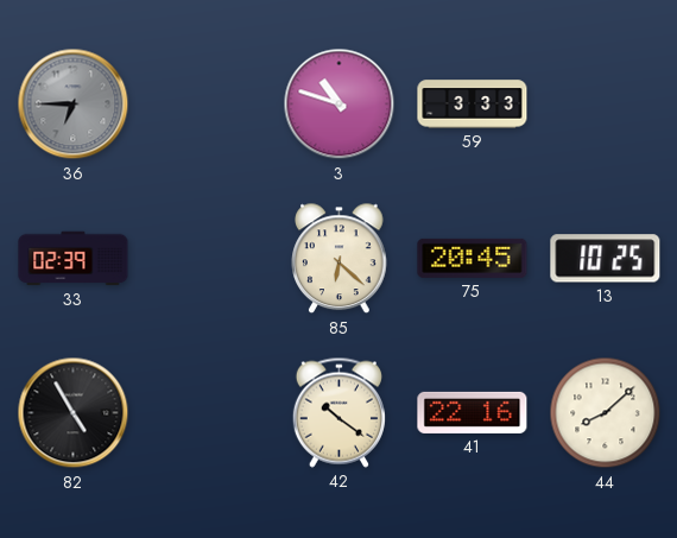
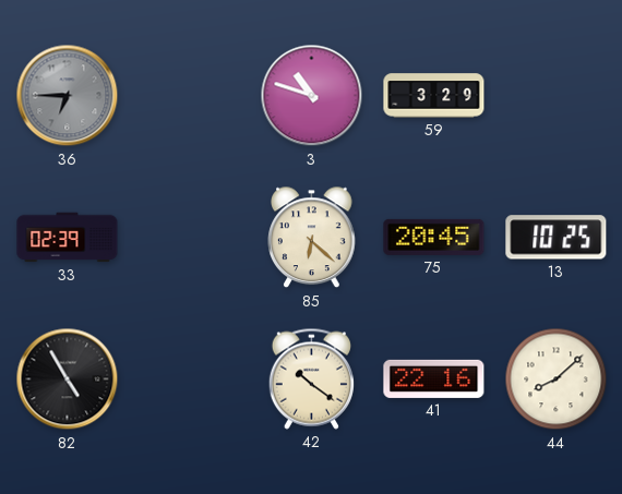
59: 3:33 -> 3:29 (434, 96)
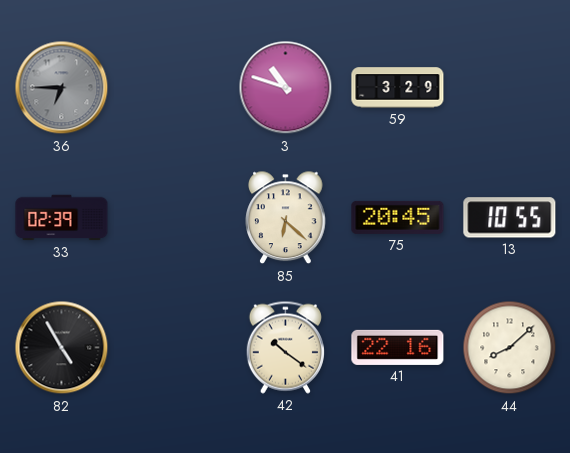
13: 10:25 -> 10:55 (510, 218)
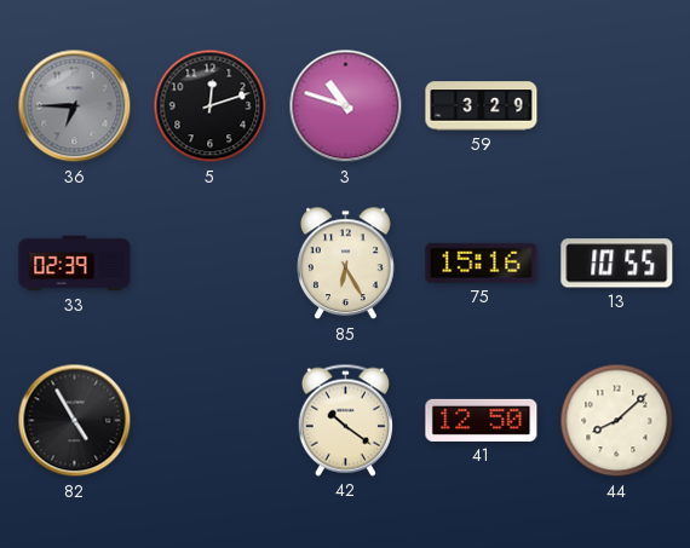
5: none -> 12:12 (211, 106)
85: 6:22 -> 6:25 (346, 264)
75: 20:45 -> 15:16 (482, 263)
41: 22:16 -> 12:50 (482, 420)
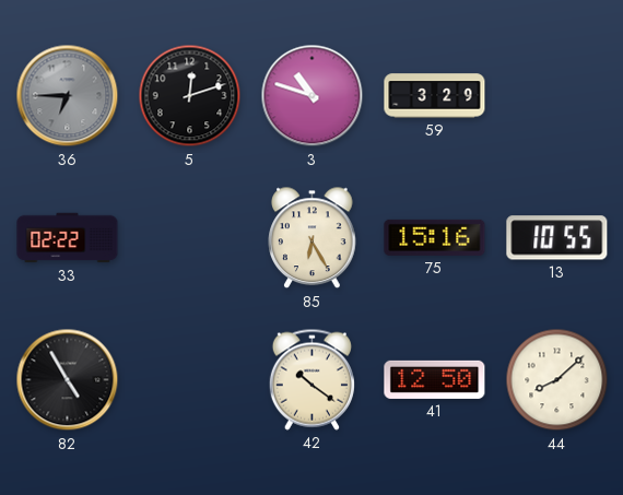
33: 02:39 -> 02:22 (68, 238)
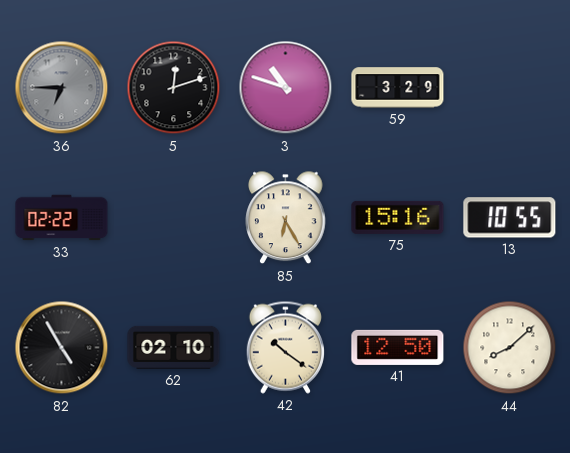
62: none -> 02:10 (174, 347)
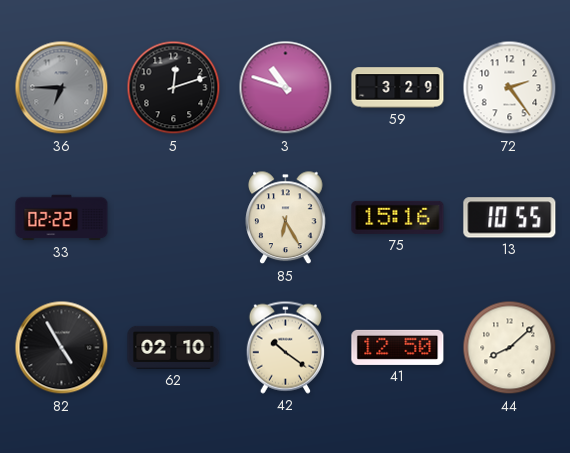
72: none -> 2:24 (510, 88)
